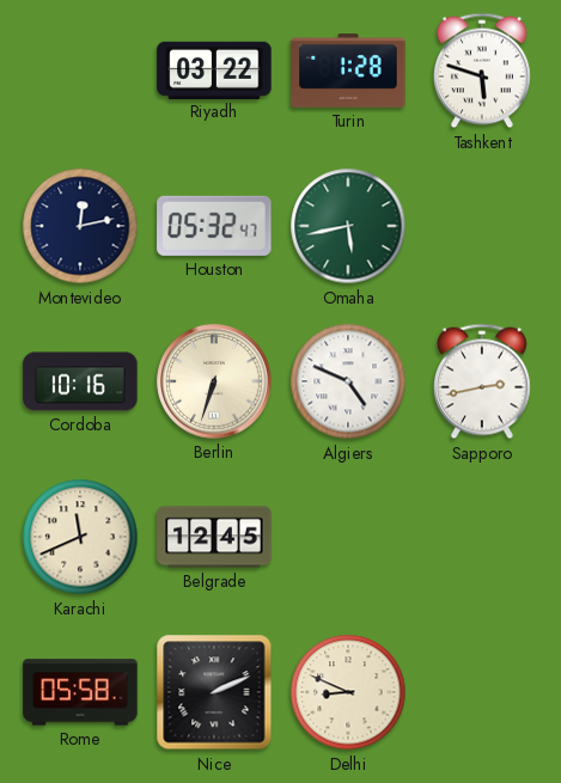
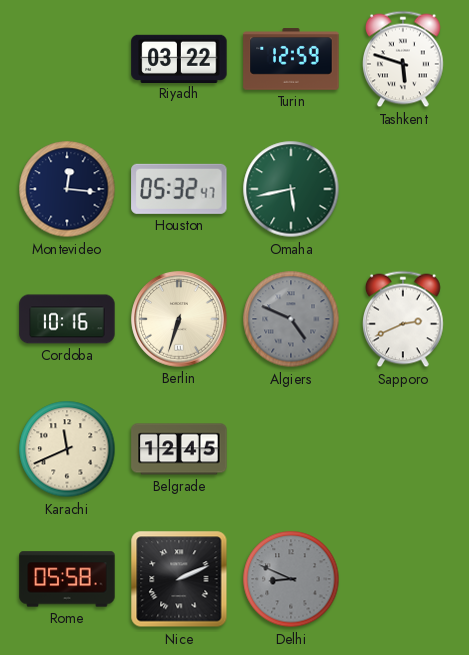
Turin: 1:28 -> 12:59 (291, 59)
Montevideo: 12:13 -> 12:16 (67, 189)
Algiers dial: white -> grey (291, 319)
Sapporo: 2:43 -> 2:41 (404, 319)
Delhi dial: cream -> grey (291, 579)
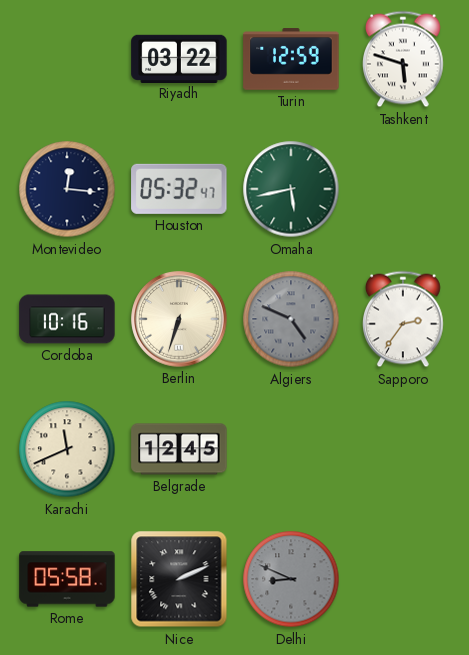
Sapporo: 2:41 -> 2:36 (404, 319)
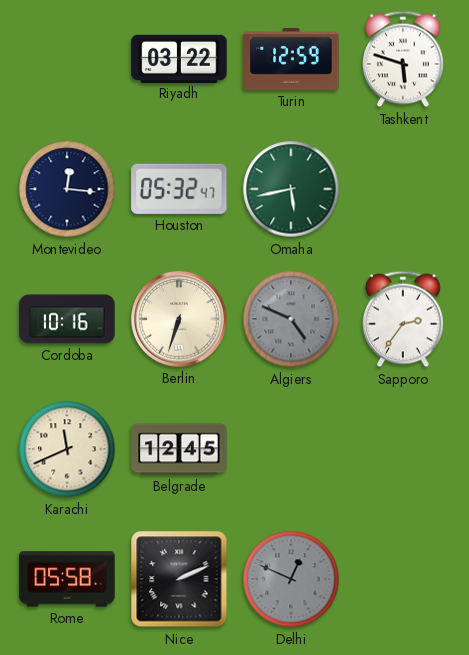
Delhi: 8:49 -> 12:49 (291, 579)
